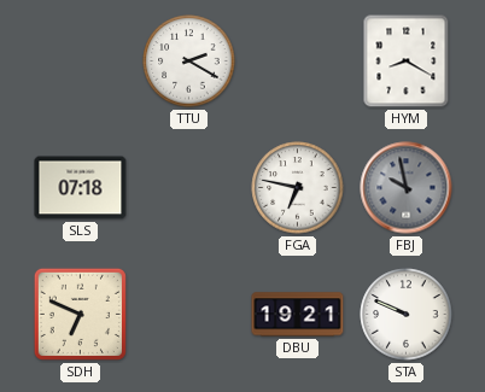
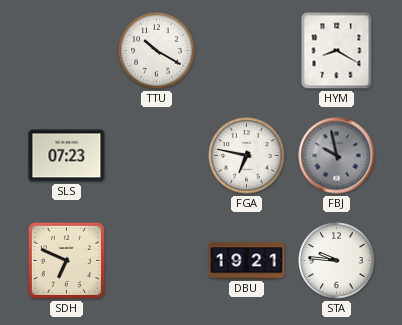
TTU: 2:20 -> 10:20 (157, 51)
SLS: 07:18 -> 07:23 (67, 156)
STA: 9:49 -> 9:46 (337, 261)
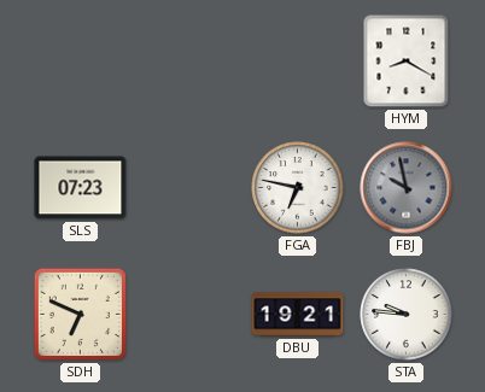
TTU: 10:20 -> none (157, 51)
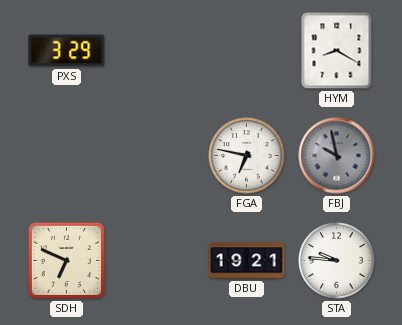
PXS: none -> 3:29 (67, 51)
SLS: 07:23 -> none (81, 188)
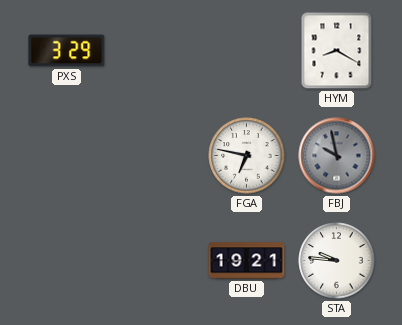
SDH: 6:49 -> none (66, 260)
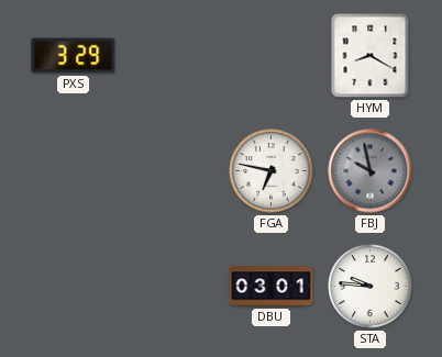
DBU: 19:21 -> 03:01 (272, 287)
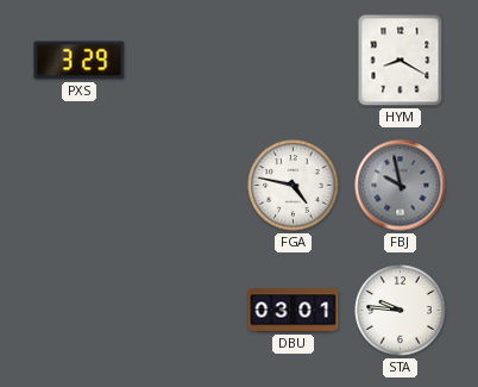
FGA: 6:47 -> 4:47 (294, 186)
